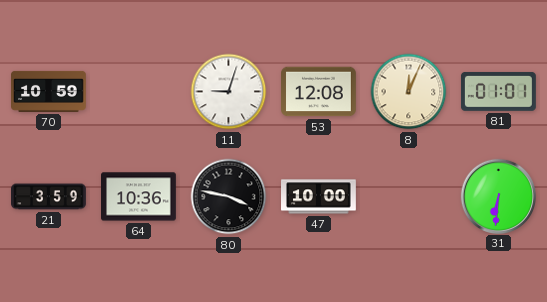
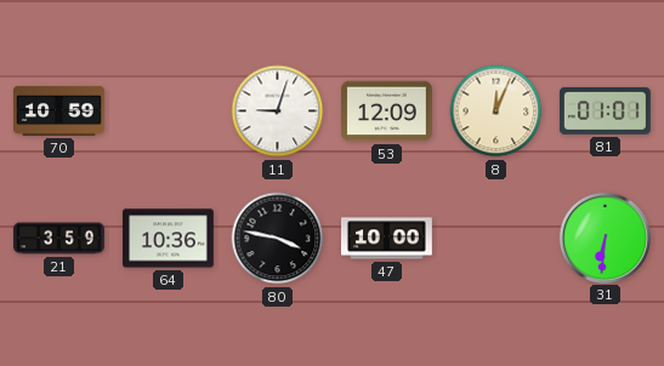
53: 12:08 -> 12:09 (387, 111)
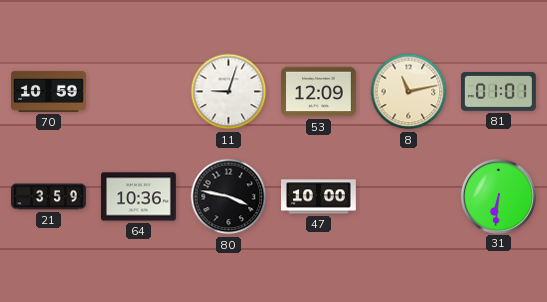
8: 12:04 -> 11:13 (409, 92)
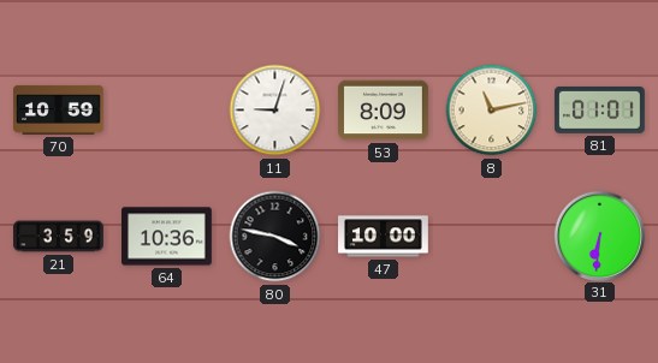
53: 12:09 -> 8:09 (384, 111)
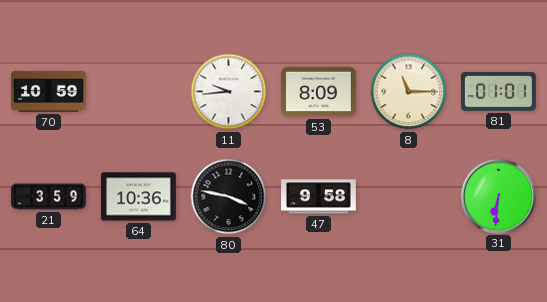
11: 9:03 -> 9:44 (229, 92)
8: 11:13 -> 11:15 (409, 92)
47: 10:00 -> 9:58 (319, 197)
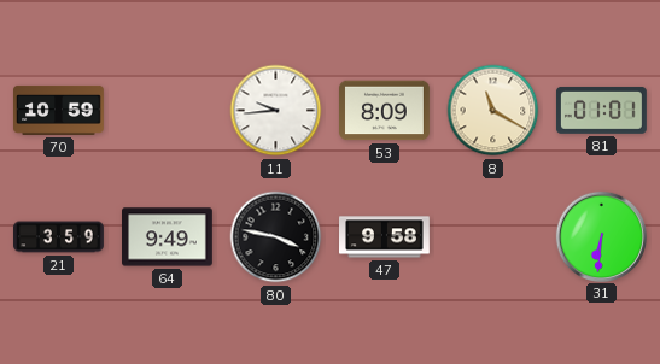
8: 11:15 -> 11:20 (493, 111)
64: 10:36 -> 9:49 (168, 237)
